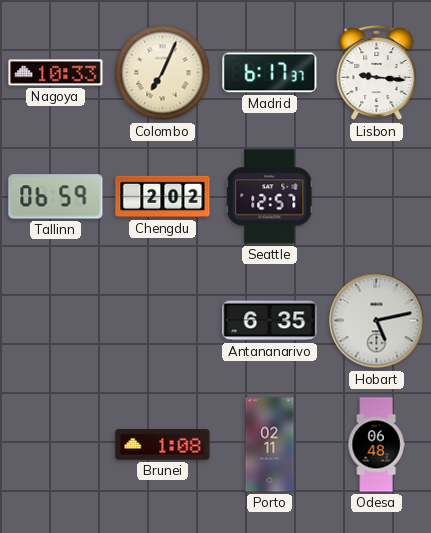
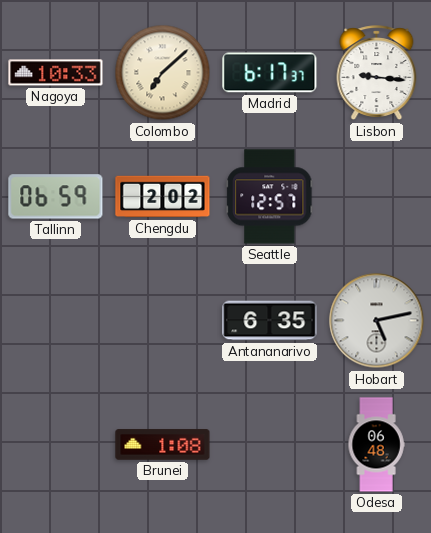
Colombo: 7:04 -> 7:08 (163, 73)
Porto: 02:11 -> none (270, 445)
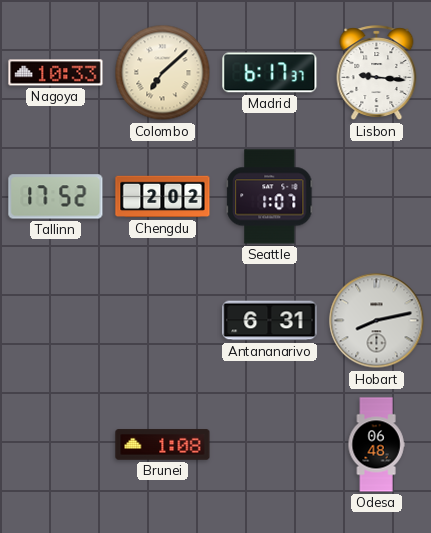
Tallinn: 06:59 -> 17:52 (56, 197)
Seattle: 12:57 -> 1:07 (270, 197)
Antananarivo: 6:35 -> 6:31 (270, 321)
Hobart: 5:13 -> 8:13 (377, 321)
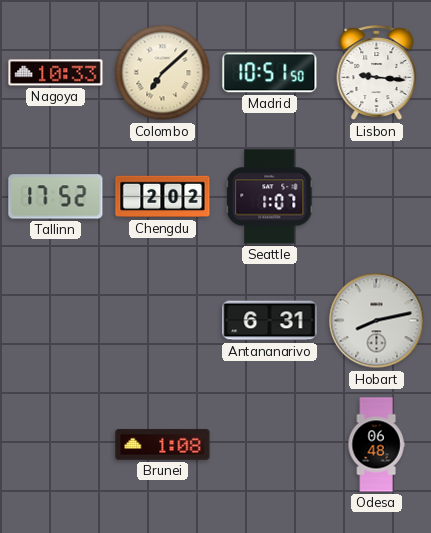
Madrid: 6:17 -> 10:51 (270, 73)
